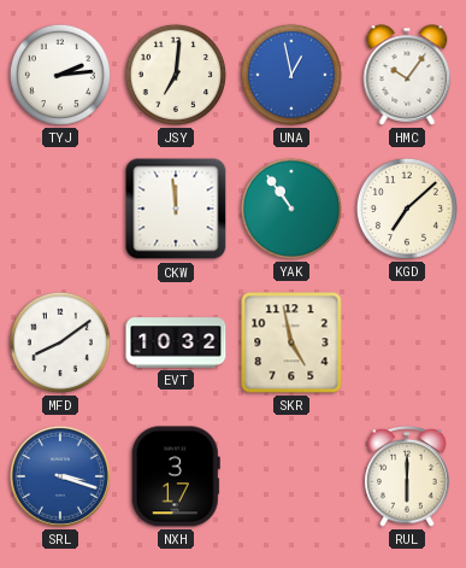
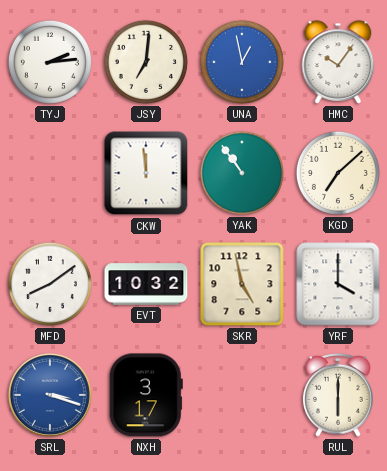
YRF: none -> 4:00 (338, 284)
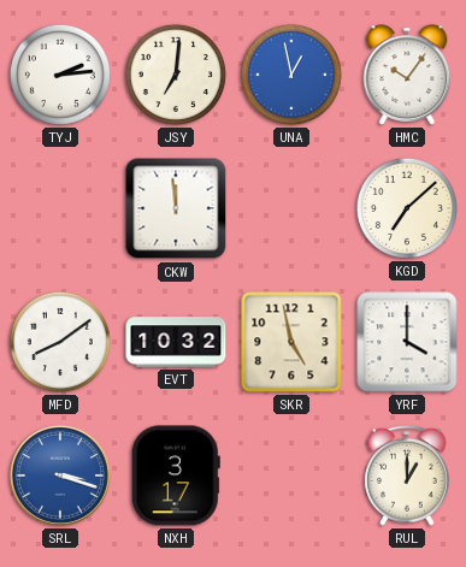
YAK: 10:54 -> none (242, 173)
RUL: 6:00 -> 1:00 (407, 477)
